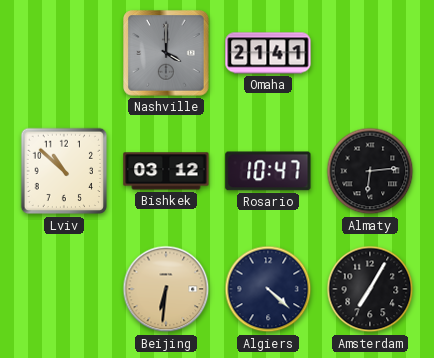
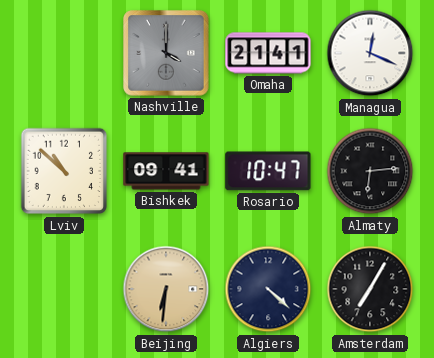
Managua: none -> 12:19 (370, 53)
Bishkek: 03:12 -> 09:41 (166, 171)
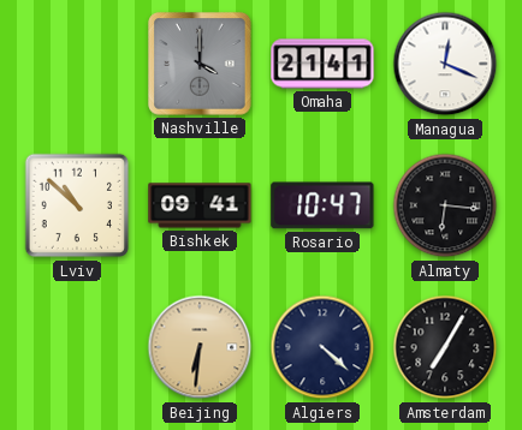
Almaty: 6:14 -> 6:16 (445, 205)
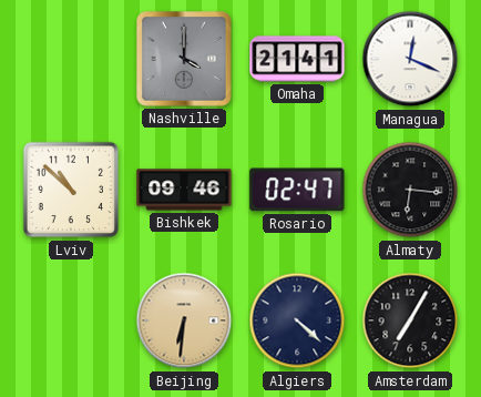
Bishkek: 09:41 -> 09:46 (184, 190)
Rosario: 10:47 -> 02:47 (297, 190)
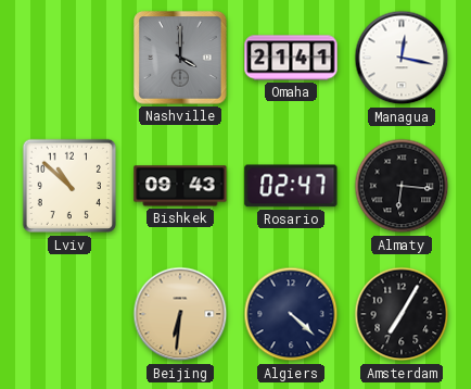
Managua: 12:19 -> 12:17 (402, 58)
Bishkek: 09:46 -> 09:43 (180, 186)
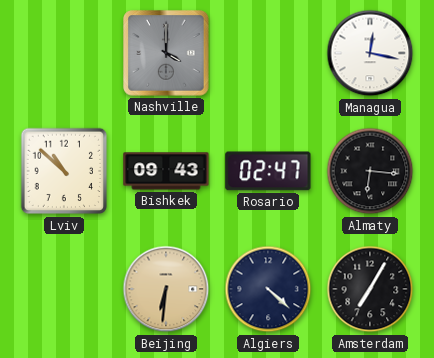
Omaha: 21:41 -> none (291, 58)
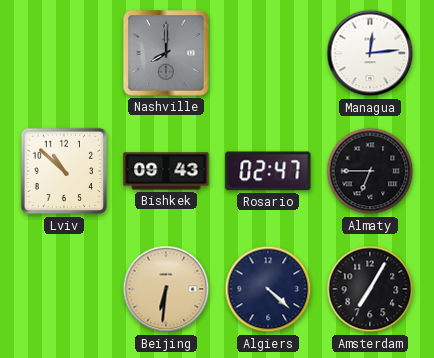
Nashville: 4:00 -> 8:00 (166, 53)
Managua: 12:17 -> 12:14 (370, 53)
Almaty: 6:16 -> 6:45 (370, 171)
